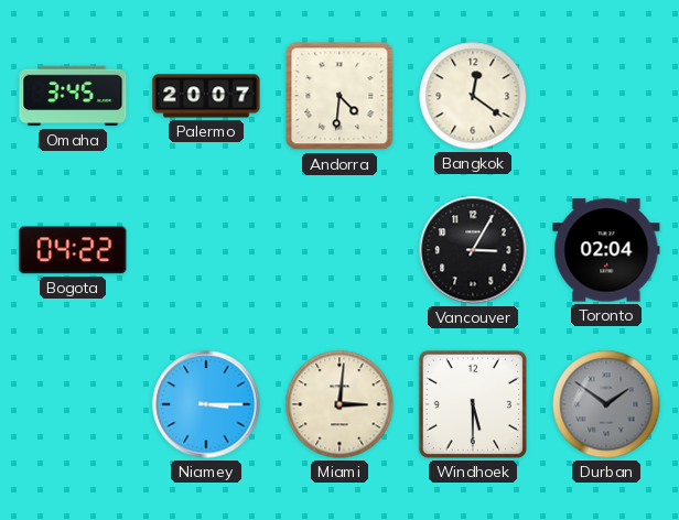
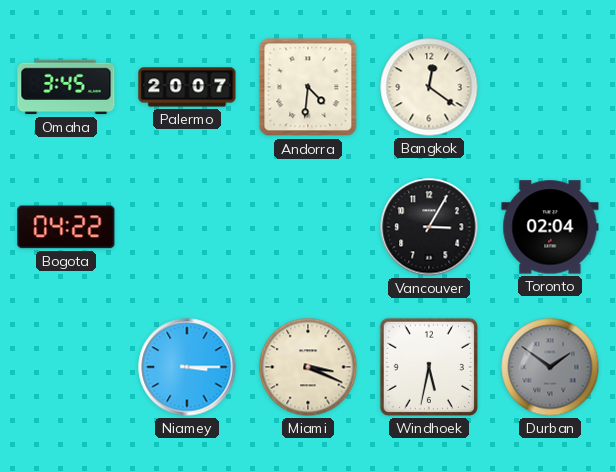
Miami: 3:01 -> 3:19 (308, 367)
Windhoek: 5:30 -> 5:32 (429, 367)
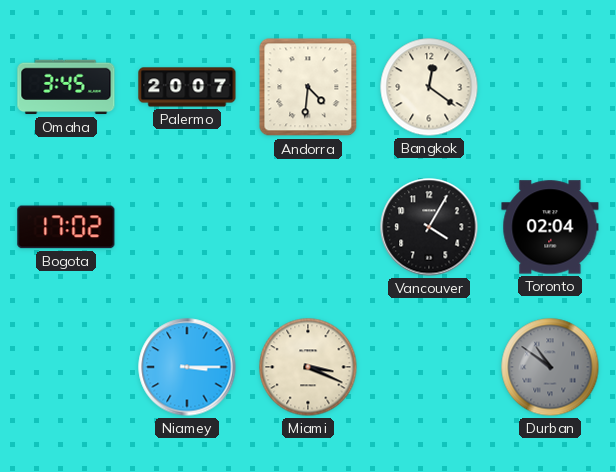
Bogota: 04:22 -> 17:02 (66, 227)
Vancouver: 3:05 -> 4:05 (429, 227)
Windhoek: 5:32 -> none (429, 367)
Durban: 1:51 -> 10:51 (550, 367)
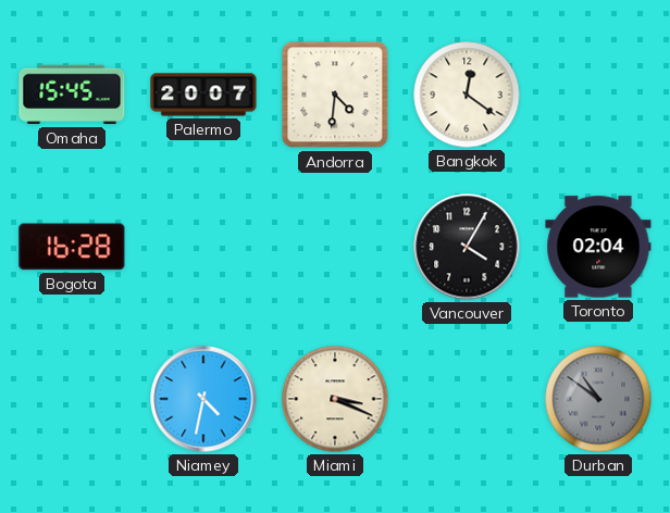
Omaha: 3:45 -> 15:45 (72, 95)
Bogota: 17:02 -> 16:28 (72, 247)
Niamey: 3:15 -> 4:32 (203, 399)
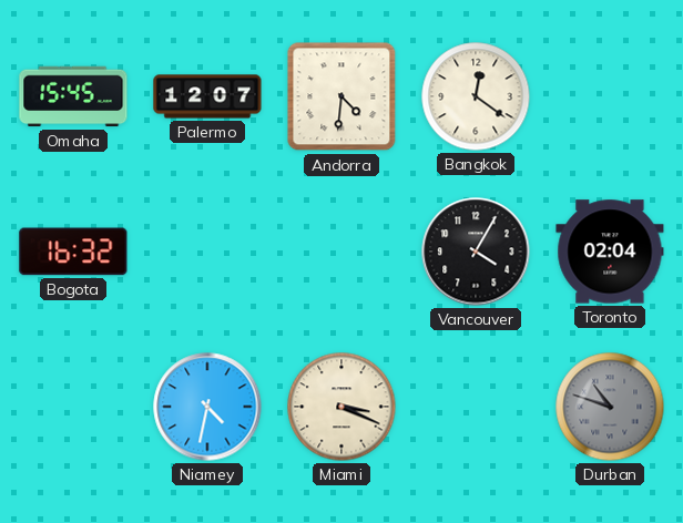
Palermo: 20:07 -> 12:07 (207, 96)
Bogota: 16:28 -> 16:32 (73, 252)
Durban: 10:51 -> 10:48 (610, 407)
